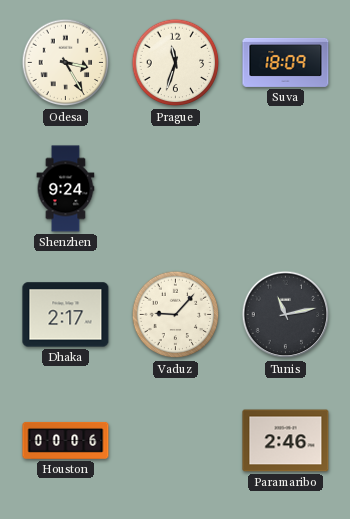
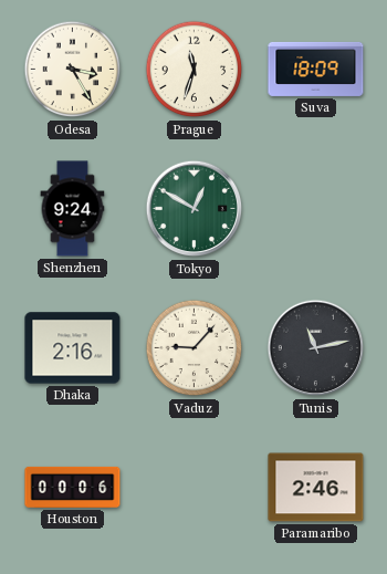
Tokyo: none -> 12:50 (195, 209)
Dhaka: 2:17 -> 2:16 (73, 348)
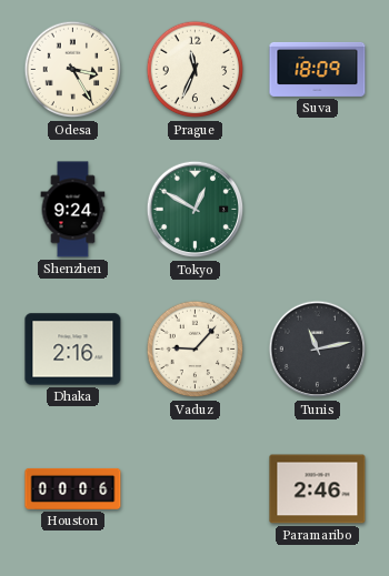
Prague: 11:33 -> 11:34 (196, 70)
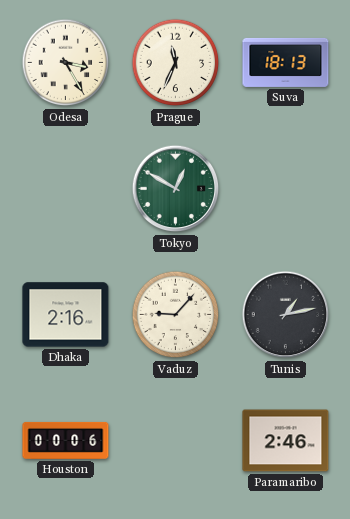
Suva: 18:09 -> 18:13 (286, 62)
Shenzhen: 9:24 -> none (73, 210)
Tunis: 11:13 -> 1:13 (286, 315)
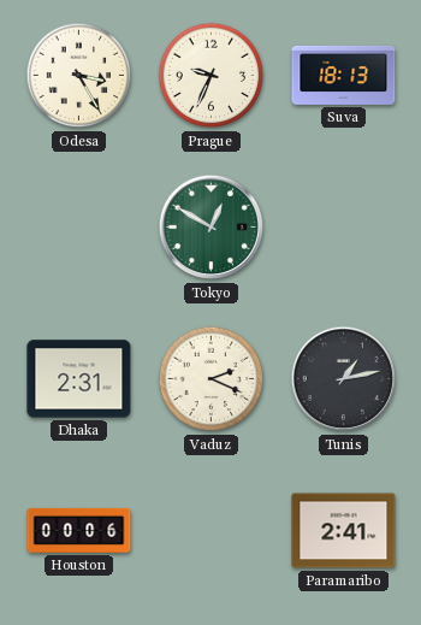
Prague: 11:34 -> 9:34 (212, 76)
Dhaka: 2:16 -> 2:31 (79, 379)
Vaduz: 9:07 -> 2:19 (212, 379)
Paramaribo: 2:46 -> 2:41 (344, 531)
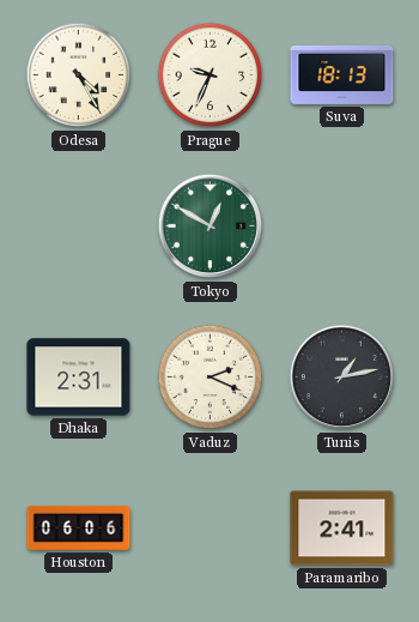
Odesa: 3:25 -> 4:25 (79, 76)
Houston: 00:06 -> 06:06 (79, 527)
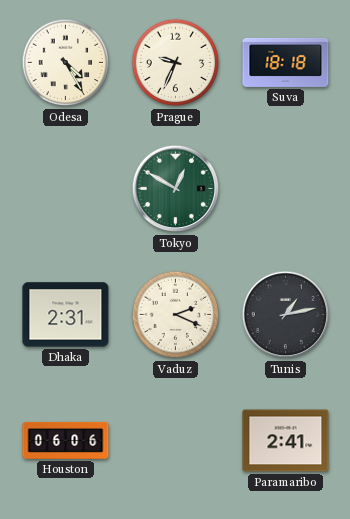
Suva: 18:13 -> 18:18 (286, 62)
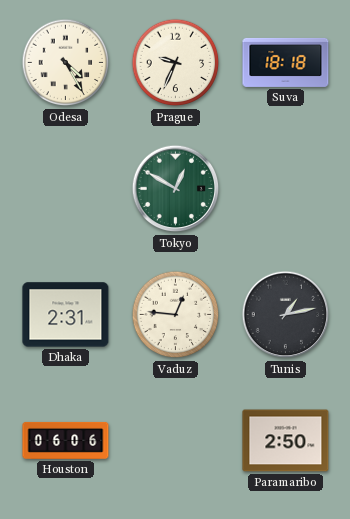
Vaduz: 2:19 -> 12:46 (176, 315)
Paramaribo: 2:41 -> 2:50 (286, 441)
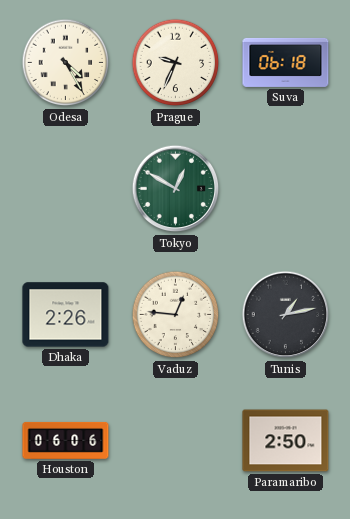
Suva: 18:18 -> 06:18 (286, 62)
Dhaka: 2:31 -> 2:26 (66, 315)
